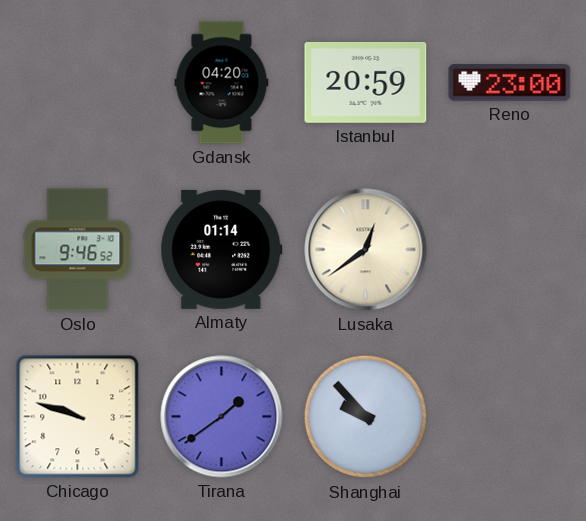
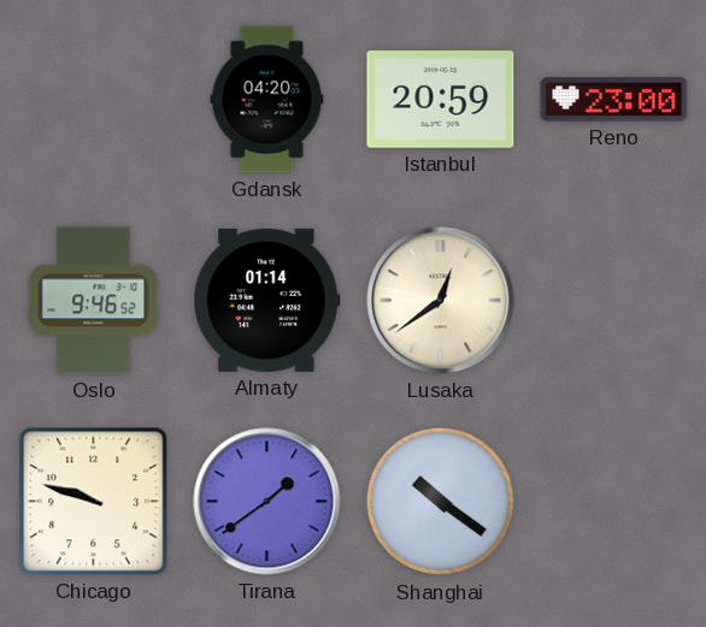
Shanghai: 9:53 -> 10:21 (441, 502)
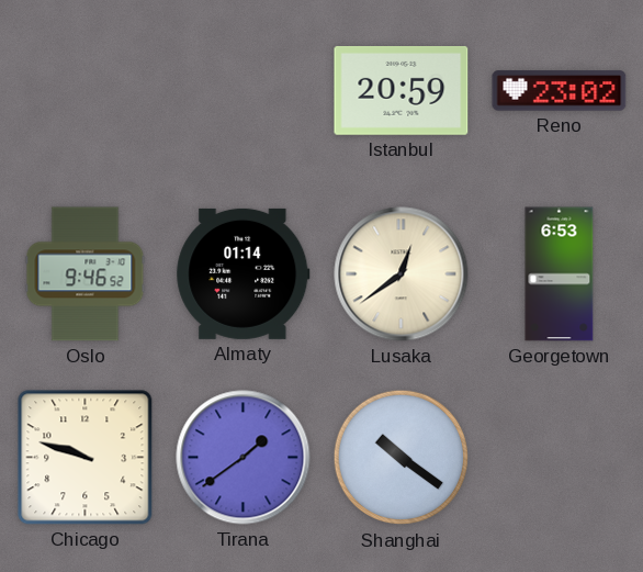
Gdansk: 04:20 -> none (267, 100)
Reno: 23:00 -> 23:02 (560, 91)
Georgetown: none -> 6:53 (560, 274)
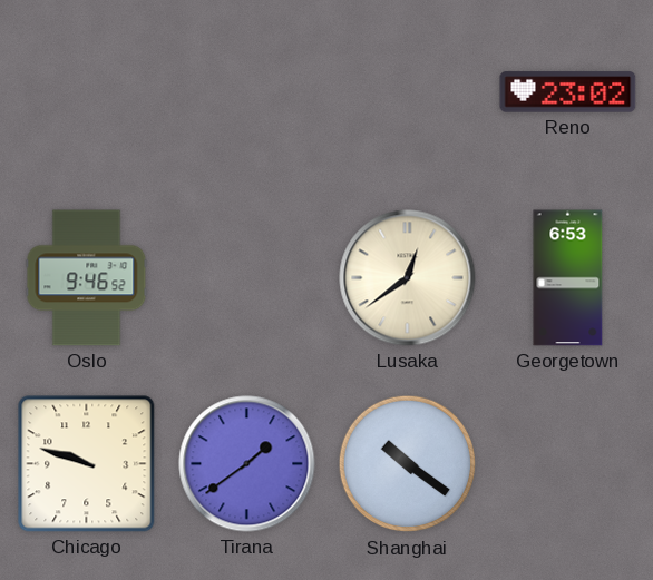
Istanbul: 20:59 -> none (402, 90)
Almaty: 01:14 -> none (244, 273)
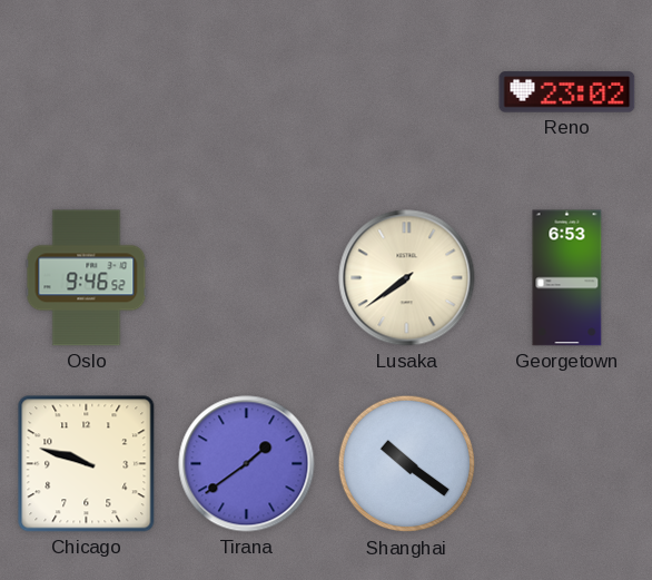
Lusaka: 12:39 -> 7:39 (407, 278)
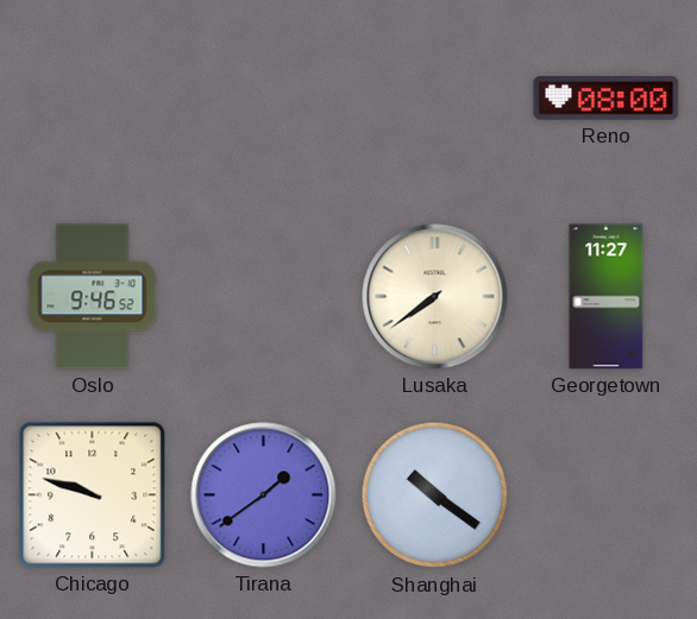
Reno: 23:02 -> 08:00 (607, 99)
Georgetown: 6:53 -> 11:27 (607, 297)
